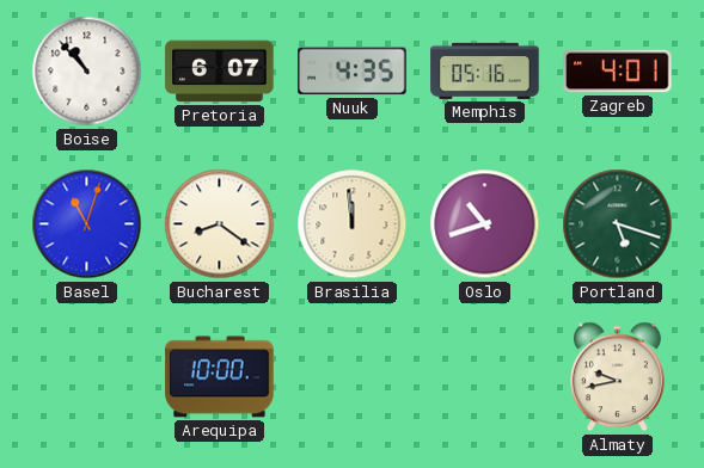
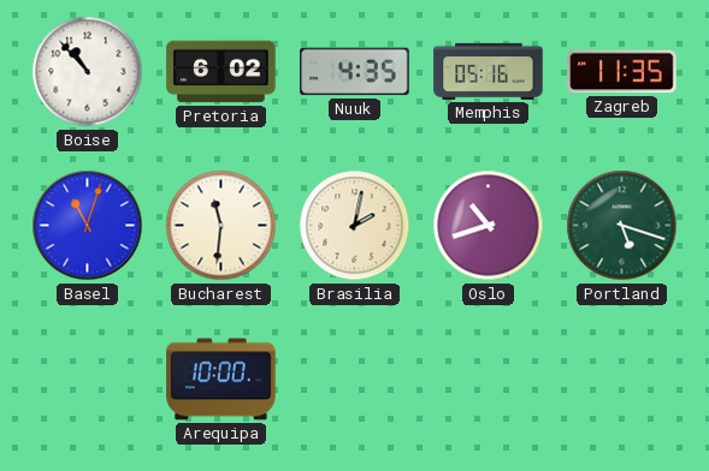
Pretoria: 6:07 -> 6:02 (221, 72)
Zagreb: 4:01 -> 11:35 (622, 72)
Bucharest: 8:21 -> 11:31 (221, 226)
Brasilia: 11:59 -> 2:02 (355, 226)
Almaty: 9:43 -> none (618, 377)
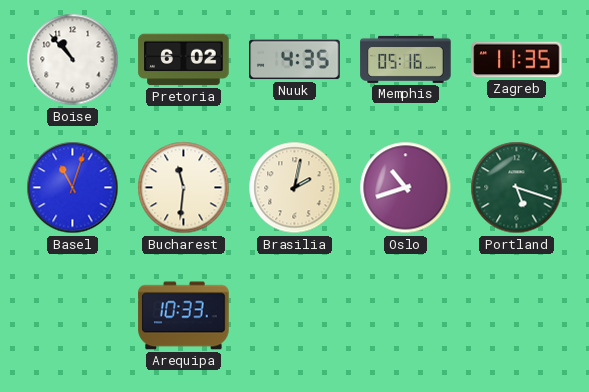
Arequipa: 10:00 -> 10:33 (184, 316)
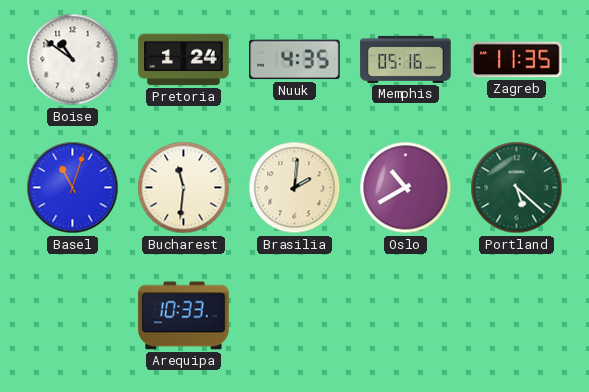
Boise: 10:53 -> 10:51 (73, 60)
Pretoria: 6:02 -> 1:24 (184, 60)
Brasilia: 2:02 -> 2:01 (295, 188)
Oslo: 10:42 -> 10:40 (406, 188)
Portland: 5:18 -> 5:22 (517, 188)
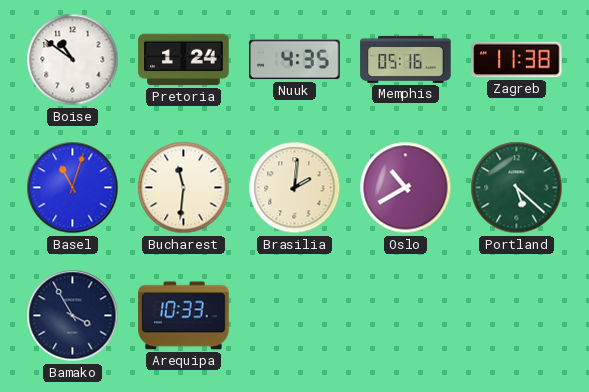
Zagreb: 11:35 -> 11:38 (517, 60)
Bamako: none -> 3:55 (73, 316)
